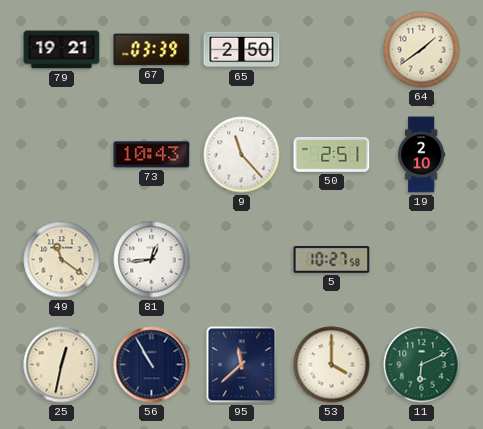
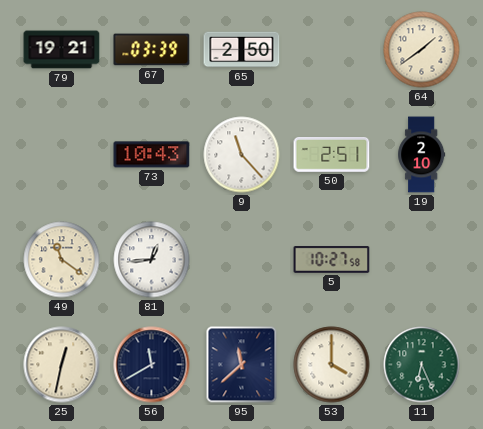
56: 10:55 -> 11:40 (152, 365)
11: 6:11 -> 6:26 (422, 365)
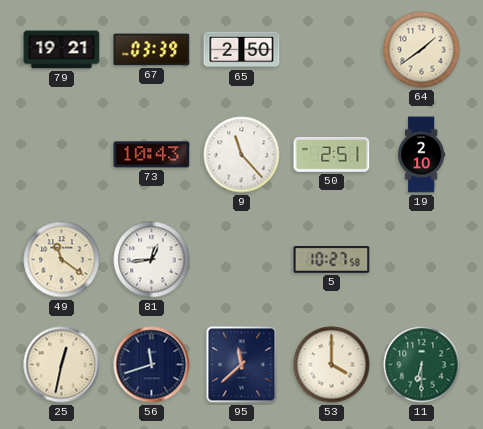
56: 11:40 -> 11:42 (152, 365)
11: 6:26 -> 6:30 (422, 365)
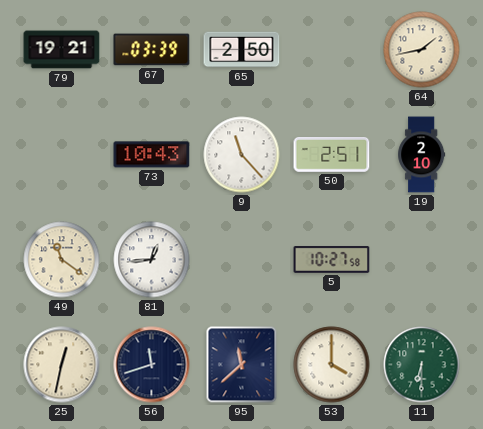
64: 1:39 -> 1:43 (422, 50)
